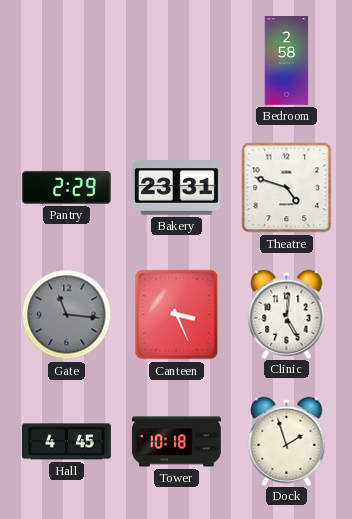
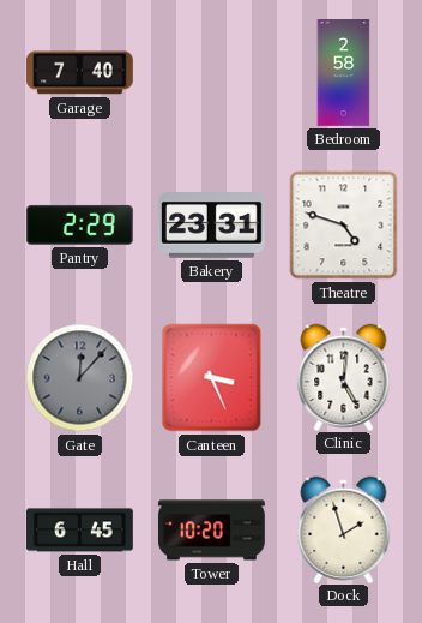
Garage: none -> 7:40 (80, 73)
Gate: 11:16 -> 12:07 (80, 378)
Hall: 4:45 -> 6:45 (80, 531)
Tower: 10:18 -> 10:20 (212, 531)
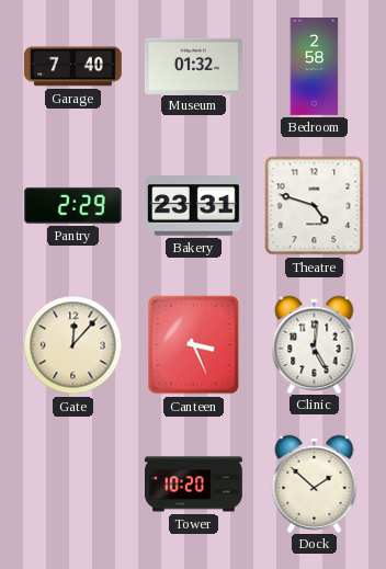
Museum: none -> 01:32 (194, 66)
Gate dial: grey -> cream (73, 345)
Hall: 6:45 -> none (80, 531)
Dock: 1:57 -> 1:52 (315, 483)
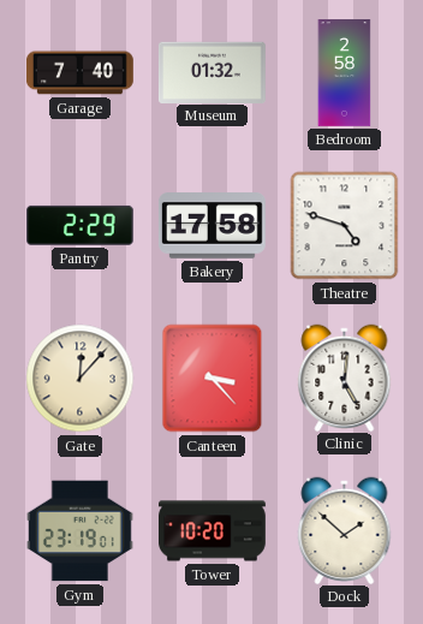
Bakery: 23:31 -> 17:58 (211, 226)
Canteen: 3:26 -> 3:23 (213, 379)
Gym: none -> 23:19 (79, 531)
